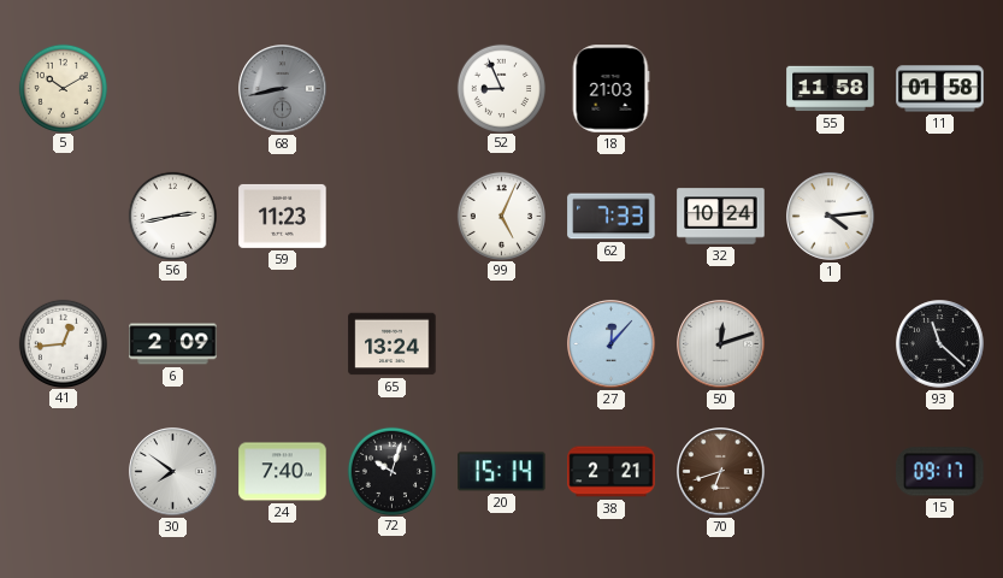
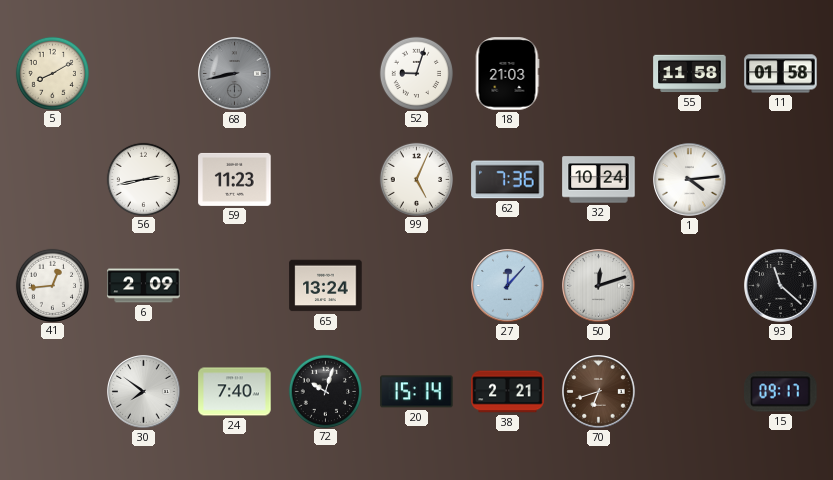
5: 10:10 -> 8:10 (52, 73)
52: 8:56 -> 9:03 (416, 73)
62: 7:33 -> 7:36 (508, 180)
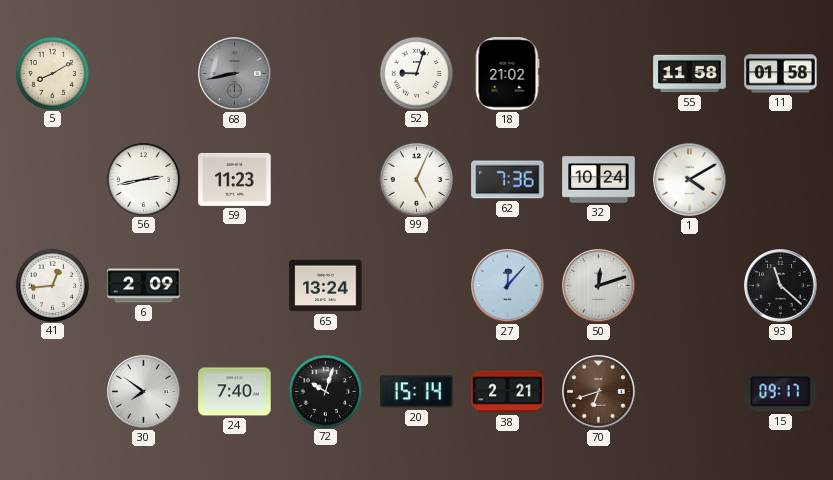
18: 21:03 -> 21:02 (507, 74)
1: 4:14 -> 4:10 (690, 180)
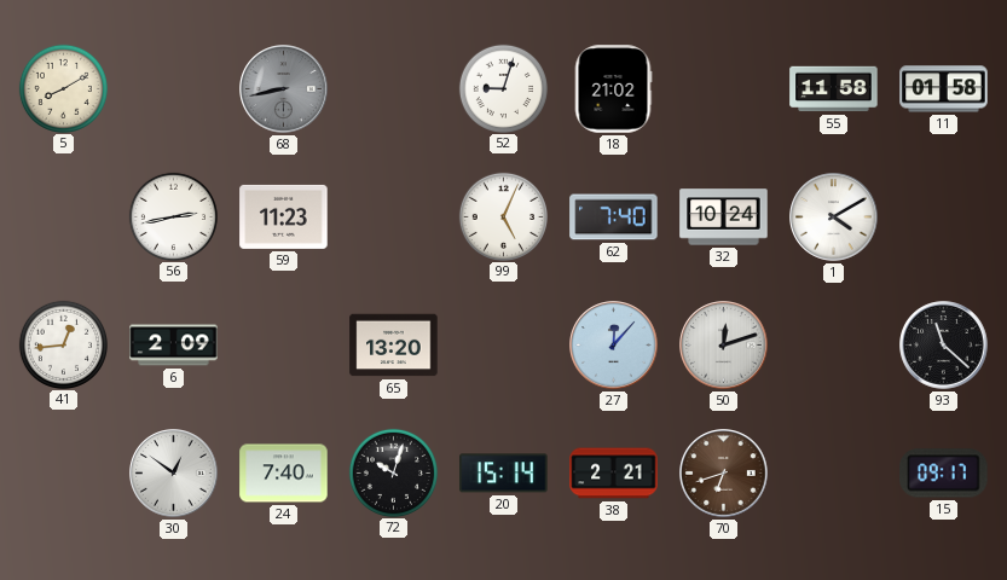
62: 7:36 -> 7:40 (614, 217)
65: 13:24 -> 13:20 (394, 346)
30: 7:51 -> 12:51 (174, 474)
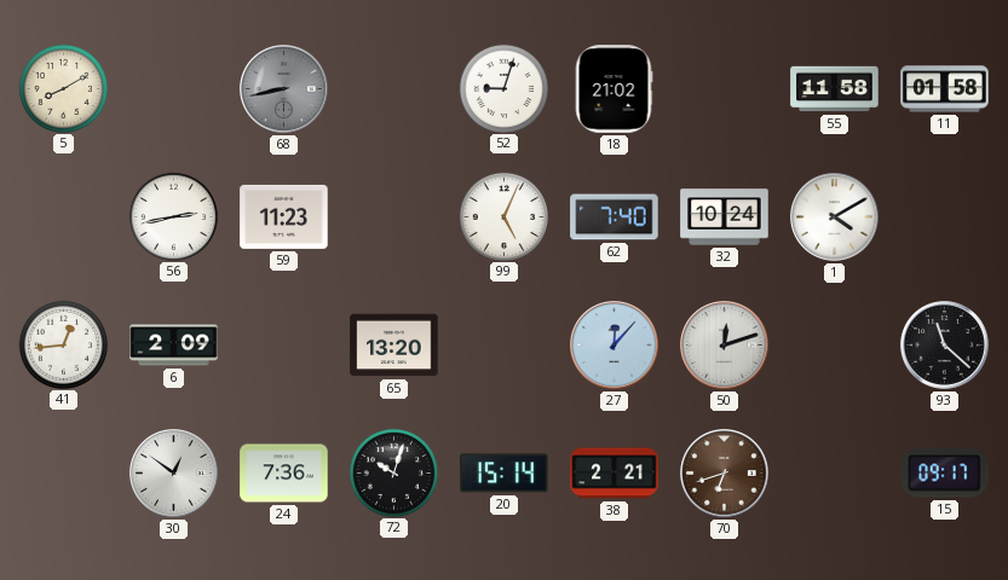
24: 7:40 -> 7:36 (284, 474)
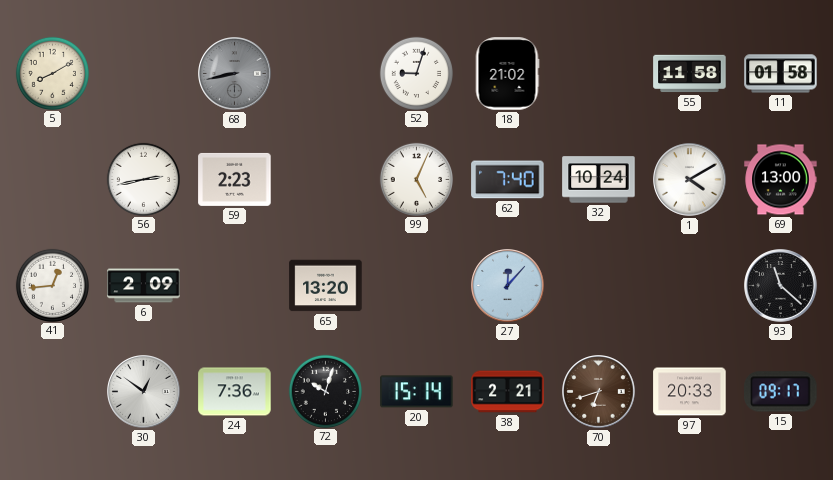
59: 11:23 -> 2:23 (235, 179)
69: none -> 13:00 (781, 180)
50: 12:12 -> none (725, 346)
97: none -> 20:33 (690, 392)
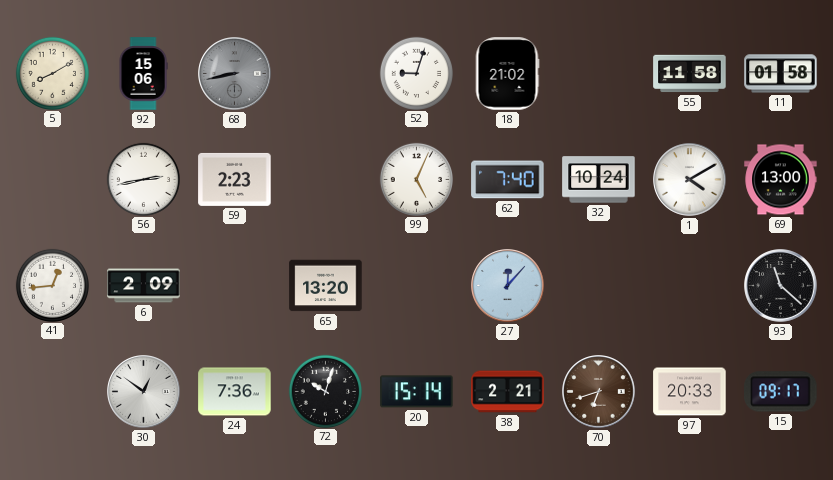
92: none -> 15:06 (143, 74)
